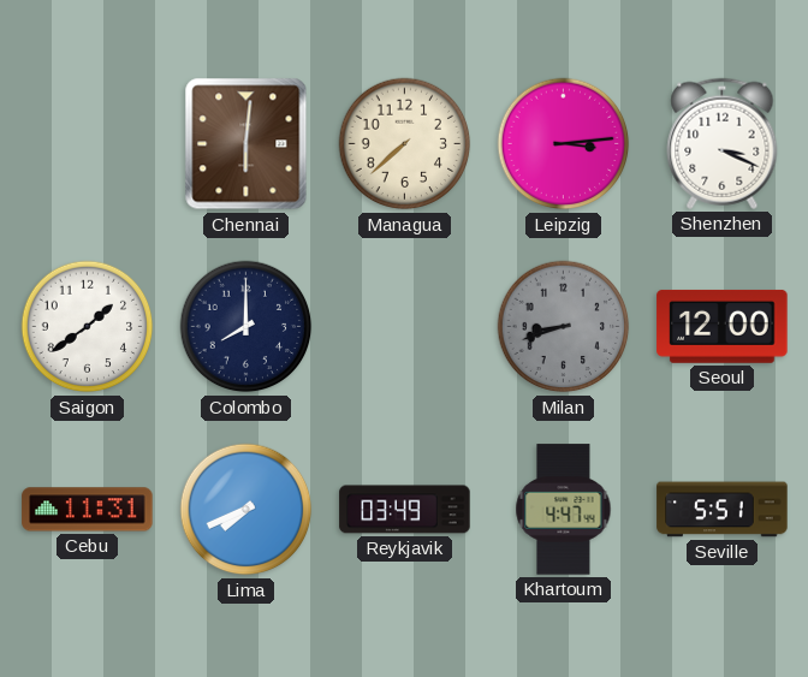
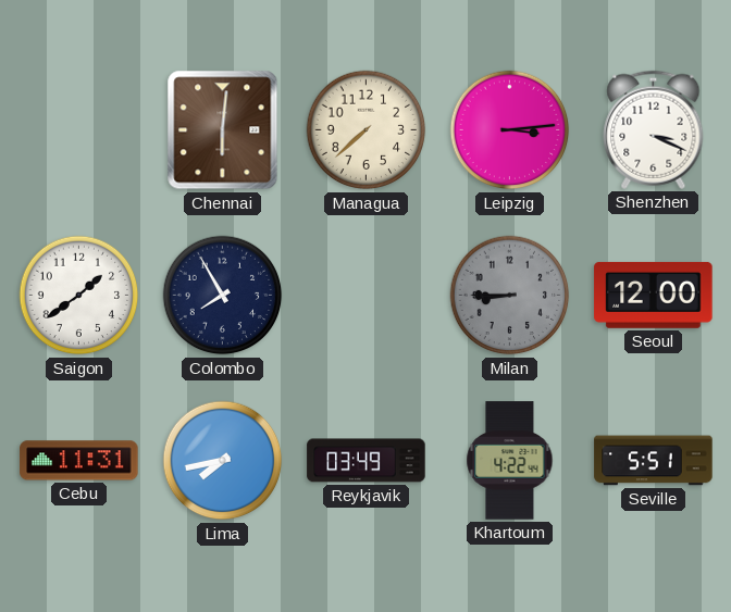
Colombo: 8:00 -> 7:55 (223, 296)
Milan: 8:42 -> 8:45 (510, 296)
Lima: 7:41 -> 7:43 (223, 461)
Khartoum: 4:47 -> 4:22 (510, 461)
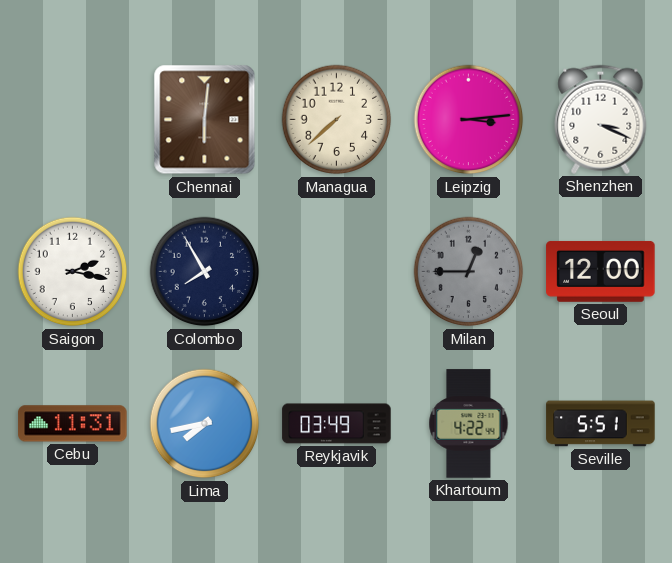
Saigon: 1:39 -> 2:17 (73, 272)
Milan: 8:45 -> 12:45 (469, 272)
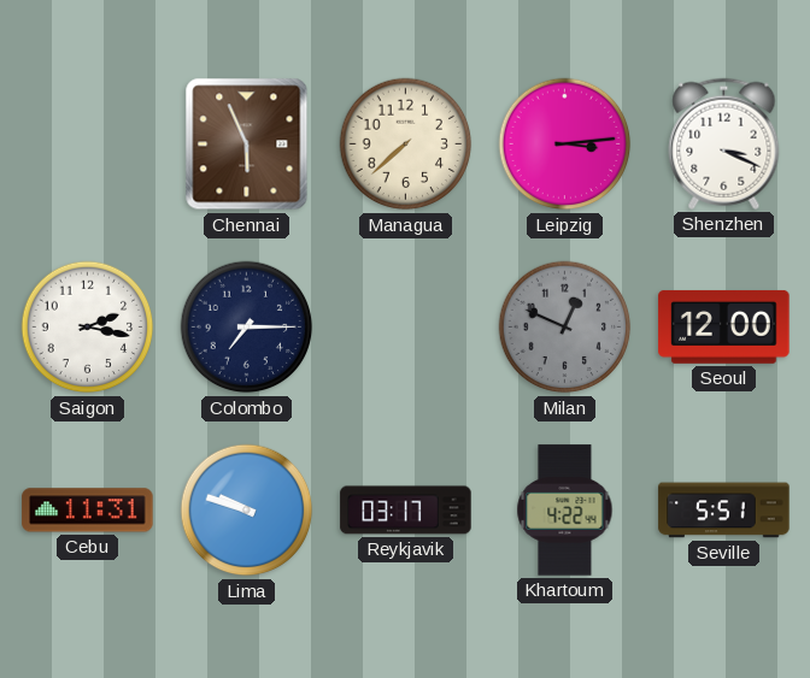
Chennai: 6:01 -> 5:56 (247, 145)
Colombo: 7:55 -> 7:15 (247, 328)
Milan: 12:45 -> 12:49 (565, 328)
Lima: 7:43 -> 9:48 (247, 511)
Reykjavik: 03:49 -> 03:17 (406, 511)
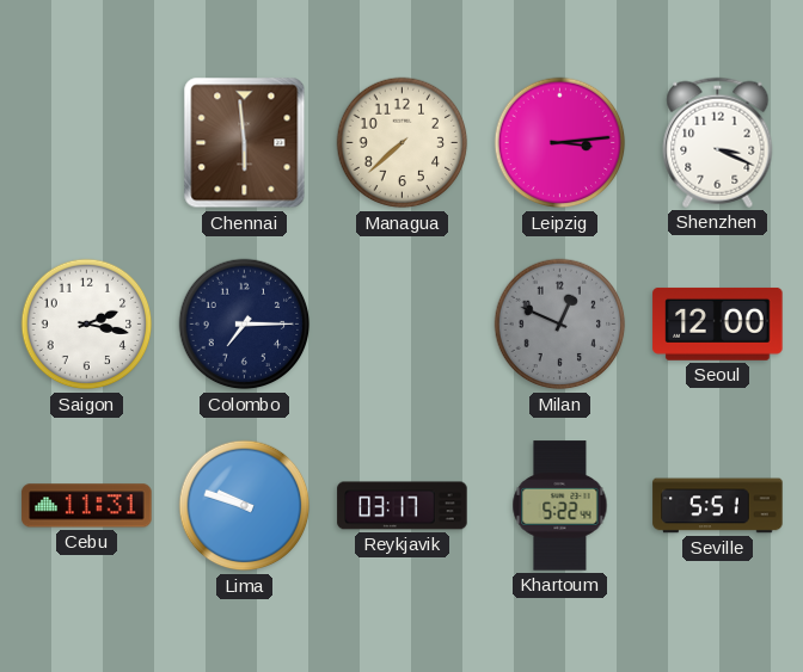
Chennai: 5:56 -> 5:59 (245, 143)
Khartoum: 4:22 -> 5:22 (560, 506)
